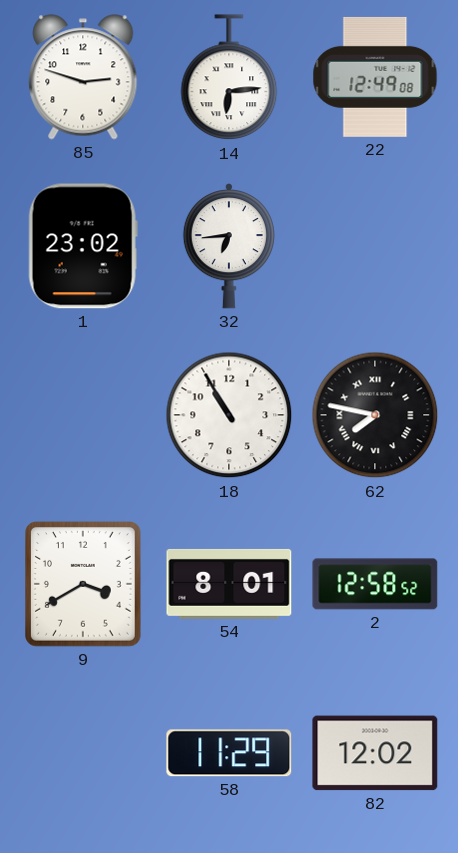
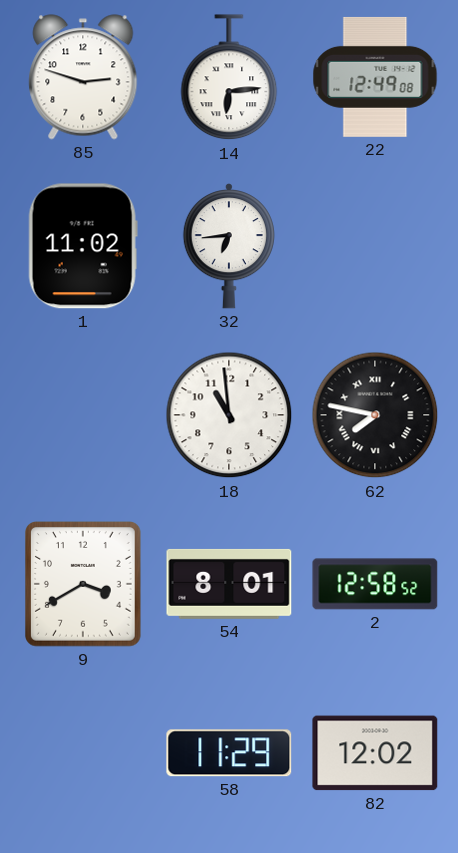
1: 23:02 -> 11:02 (83, 246)
18: 10:55 -> 10:59 (229, 415)
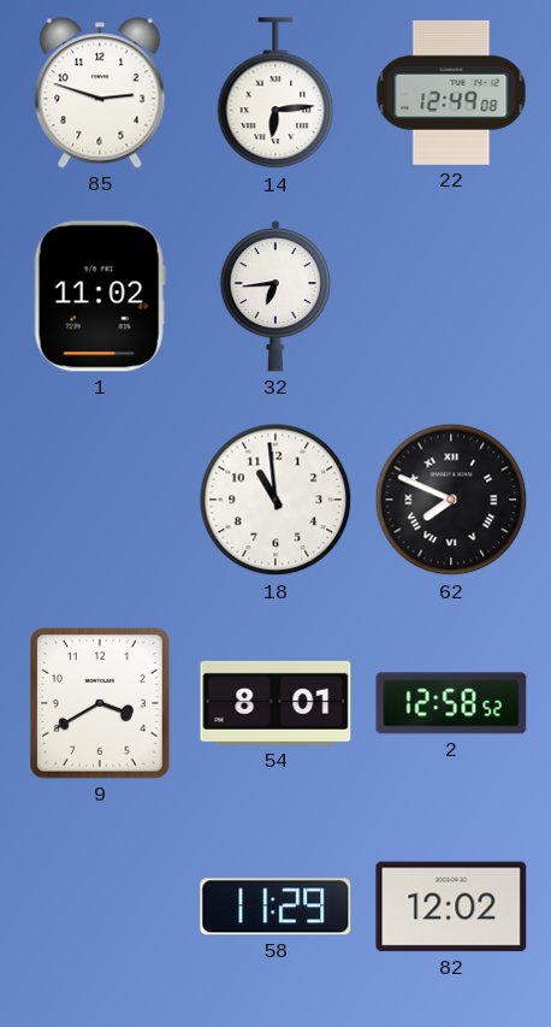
62: 7:47 -> 7:49 (451, 500)
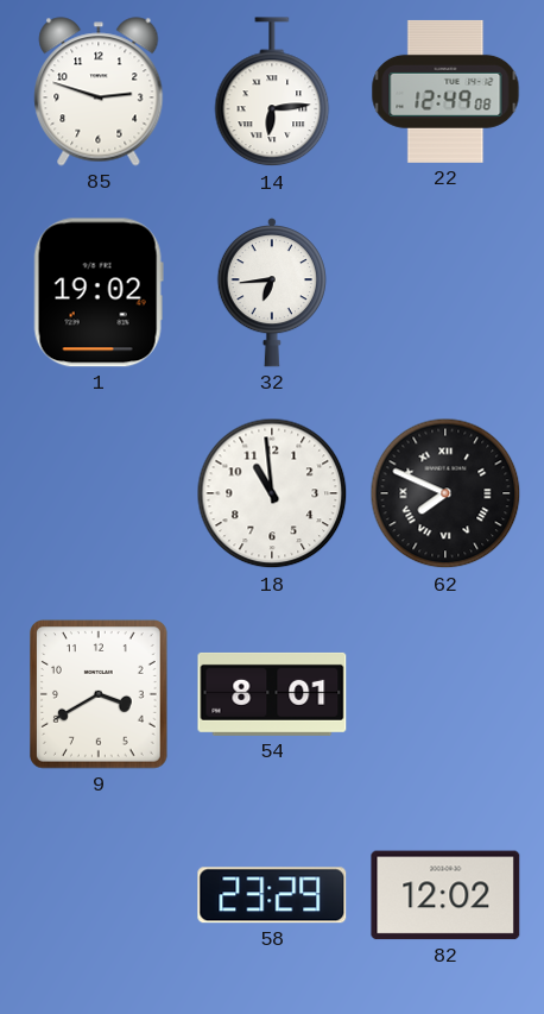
1: 11:02 -> 19:02 (99, 292)
2: 12:58 -> none (451, 703)
58: 11:29 -> 23:29 (272, 895)
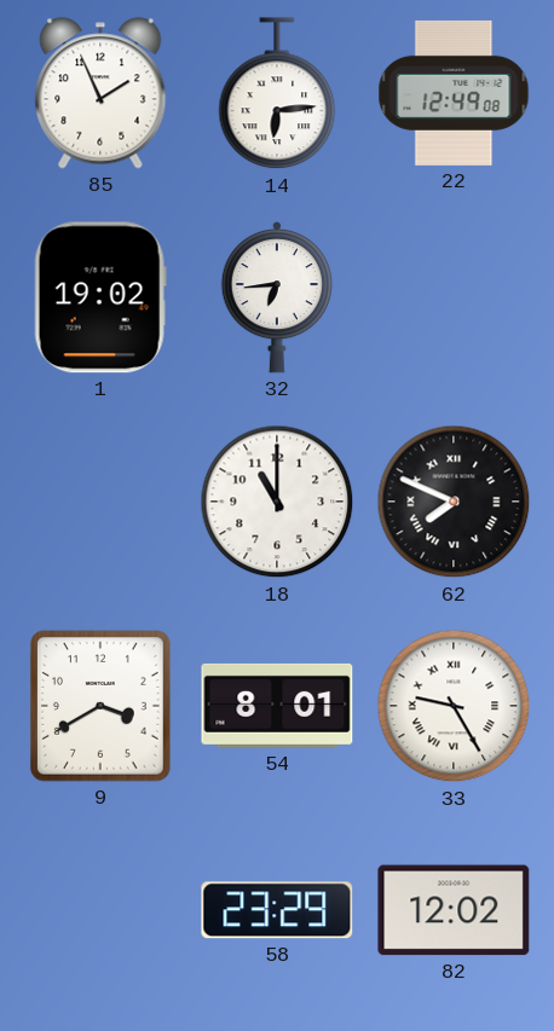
85: 2:48 -> 1:56 (100, 93)
18: 10:59 -> 11:00 (277, 502)
33: none -> 9:25 (454, 706)
